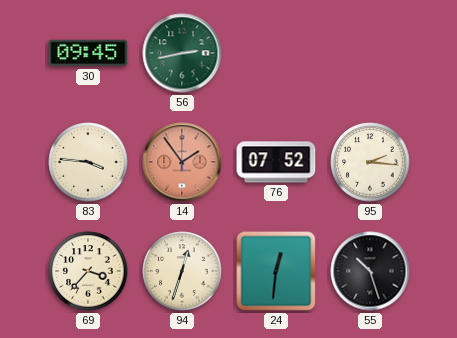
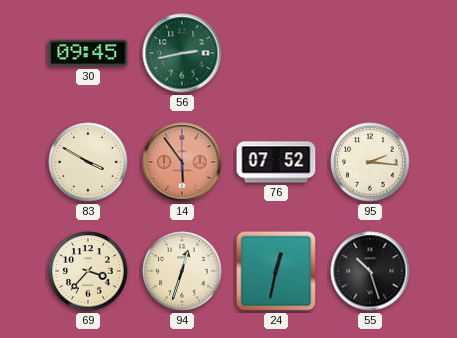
83: 3:46 -> 3:50 (88, 162)
14: 1:54 -> 5:54 (182, 162)
24: 12:31 -> 12:32 (276, 271)
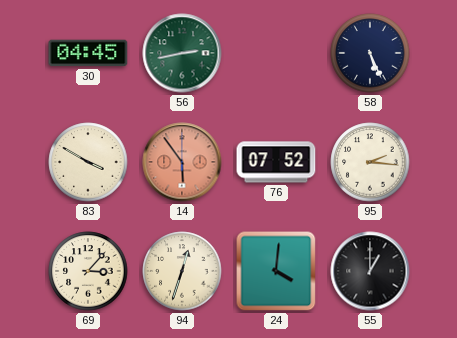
30: 09:45 -> 04:45 (88, 53)
58: none -> 5:26 (370, 53)
69: 3:37 -> 3:07 (88, 271)
24: 12:32 -> 4:01 (276, 271)
55: 10:27 -> 1:00 (370, 271)
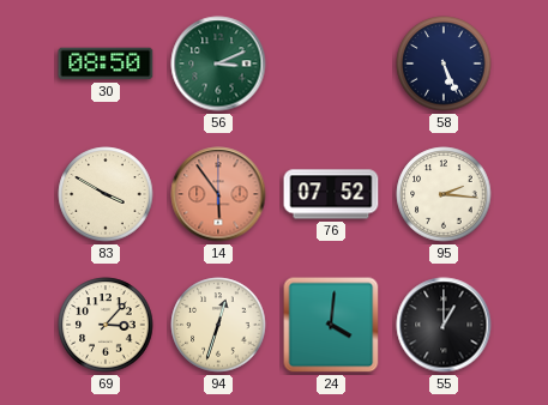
30: 04:45 -> 08:50 (106, 64)
56: 2:43 -> 3:11 (218, 64)
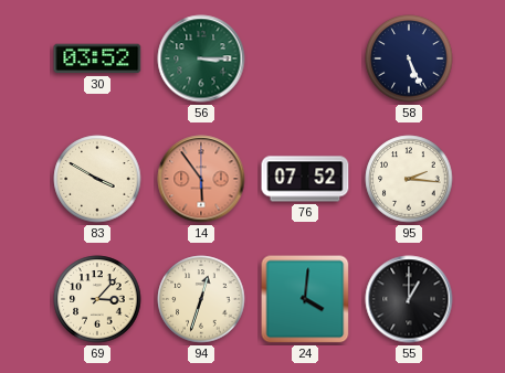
30: 08:50 -> 03:52 (97, 58)
56: 3:11 -> 3:15 (201, 58)
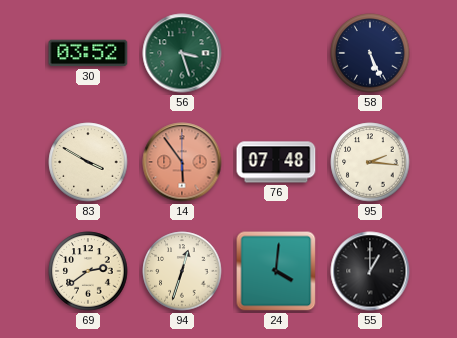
56: 3:15 -> 3:27 (182, 53)
76: 07:52 -> 07:48 (276, 162)
69: 3:07 -> 2:39 (88, 271)
